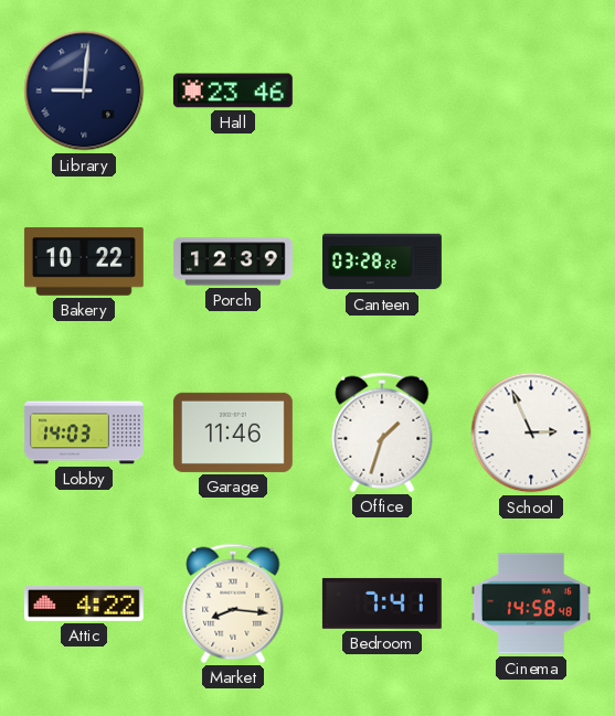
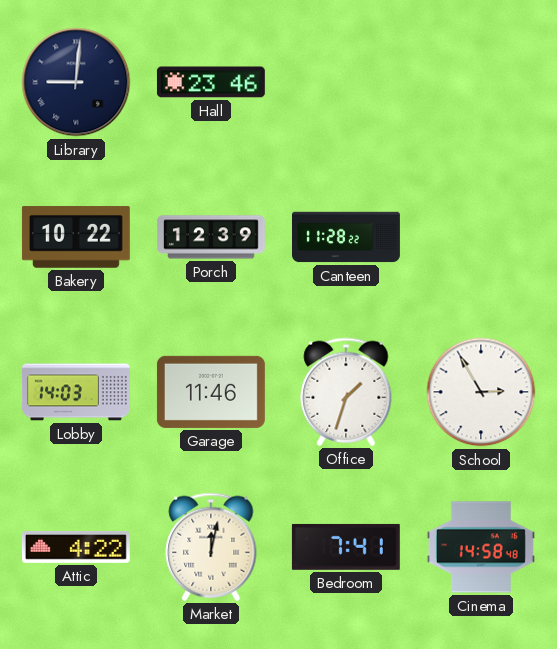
Canteen: 03:28 -> 11:28 (347, 237)
School: 2:56 -> 2:55 (481, 392)
Market: 8:16 -> 12:02 (211, 547)
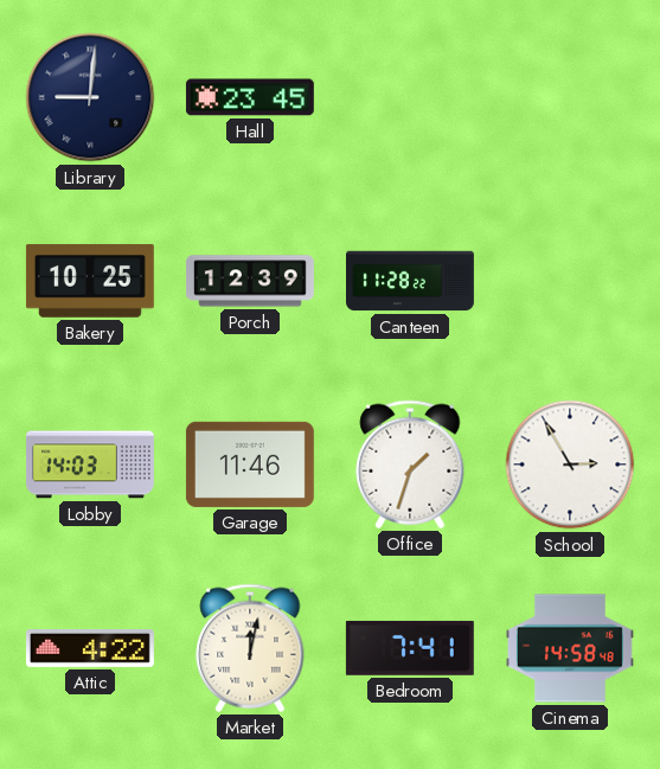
Hall: 23:46 -> 23:45 (250, 97)
Bakery: 10:22 -> 10:25 (90, 281)
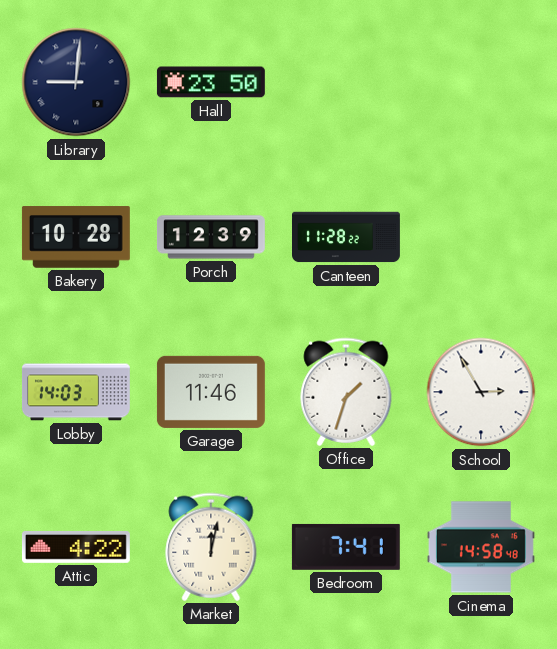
Hall: 23:45 -> 23:50 (211, 82)
Bakery: 10:25 -> 10:28 (76, 237)
